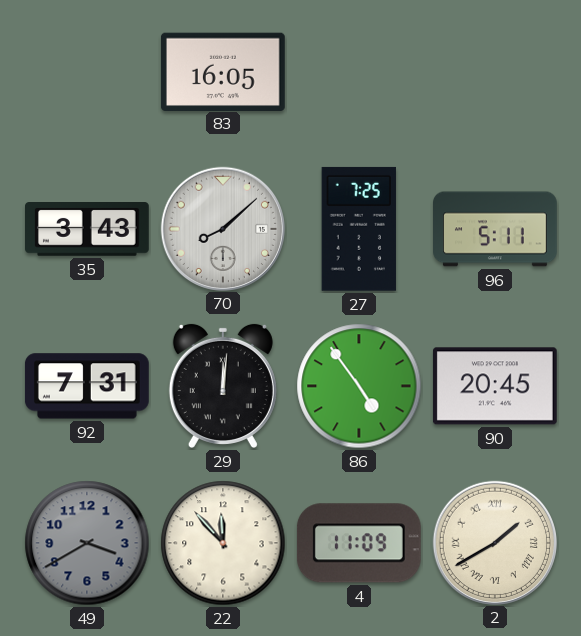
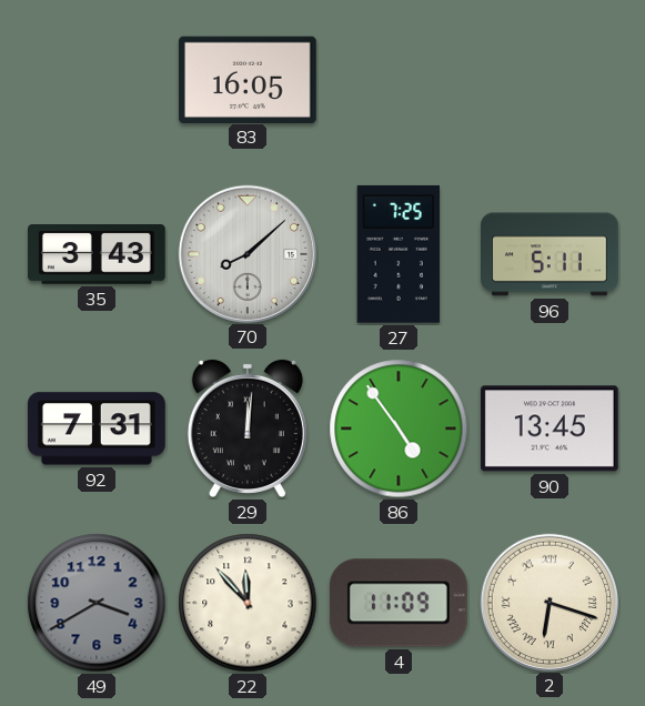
90: 20:45 -> 13:45 (550, 428)
2: 1:40 -> 6:18 (548, 602)
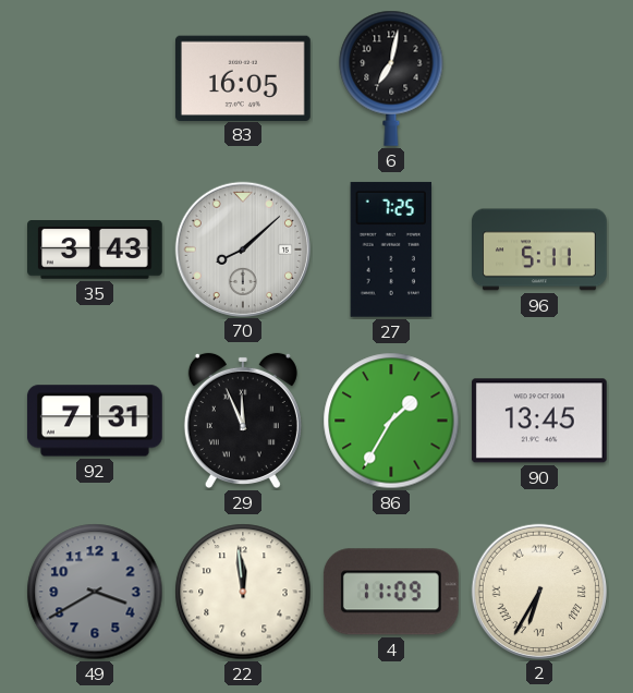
6: none -> 7:02 (391, 78)
29: 12:01 -> 11:56 (243, 421)
86: 4:54 -> 1:35 (391, 421)
22: 11:53 -> 11:59 (243, 592)
2: 6:18 -> 6:35 (538, 591)
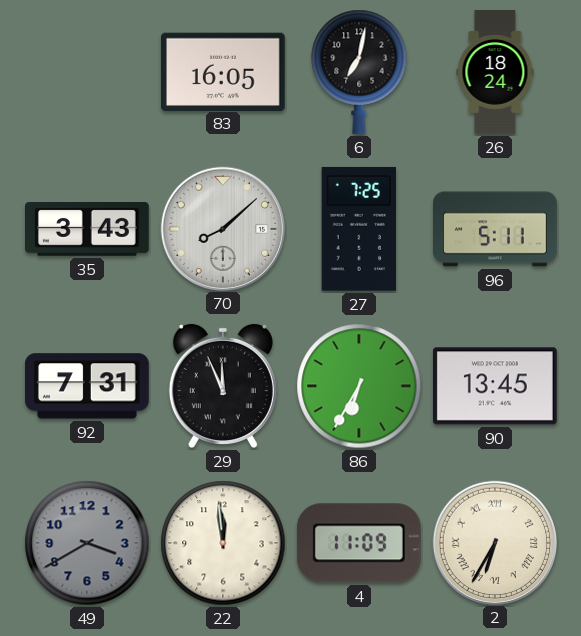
26: none -> 18:24 (495, 72)
86: 1:35 -> 6:35 (359, 386)
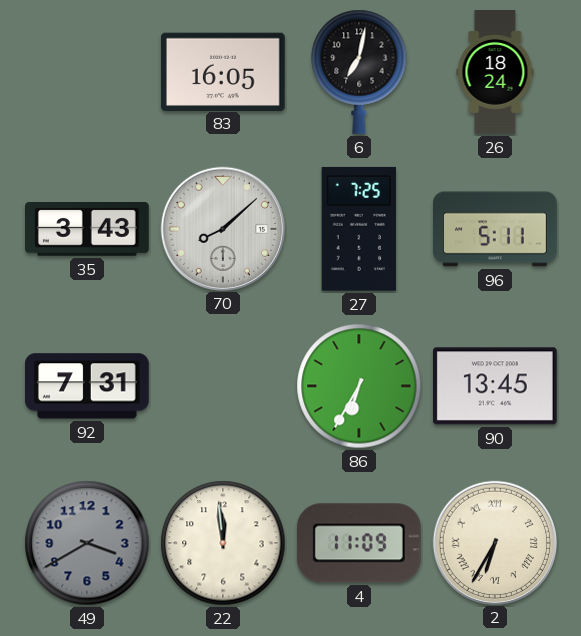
29: 11:56 -> none (223, 386)
